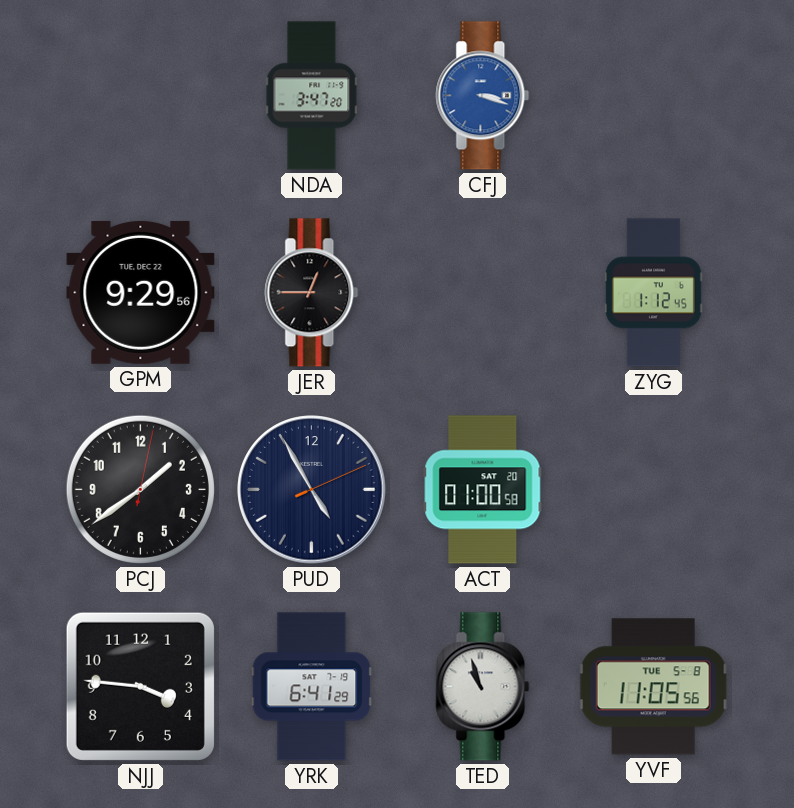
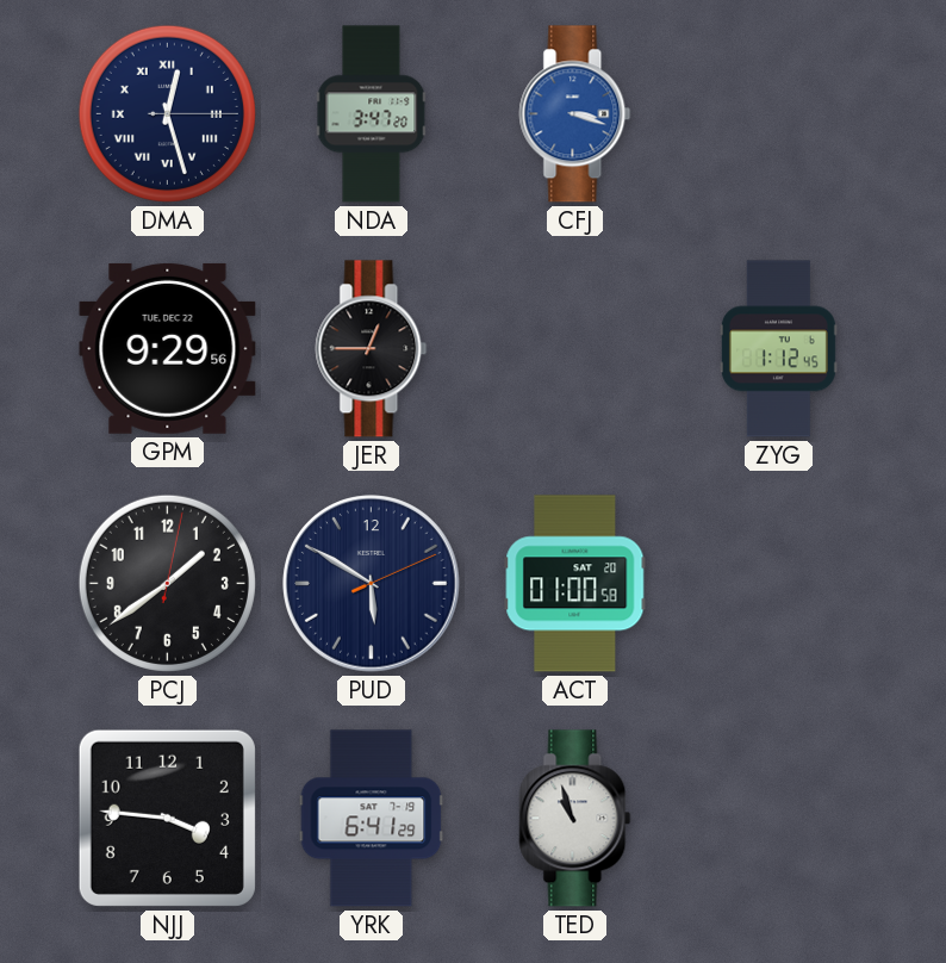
DMA: none -> 12:27 (167, 113)
PUD: 4:55 -> 5:50 (372, 584)
YVF: 11:05 -> none (653, 687)
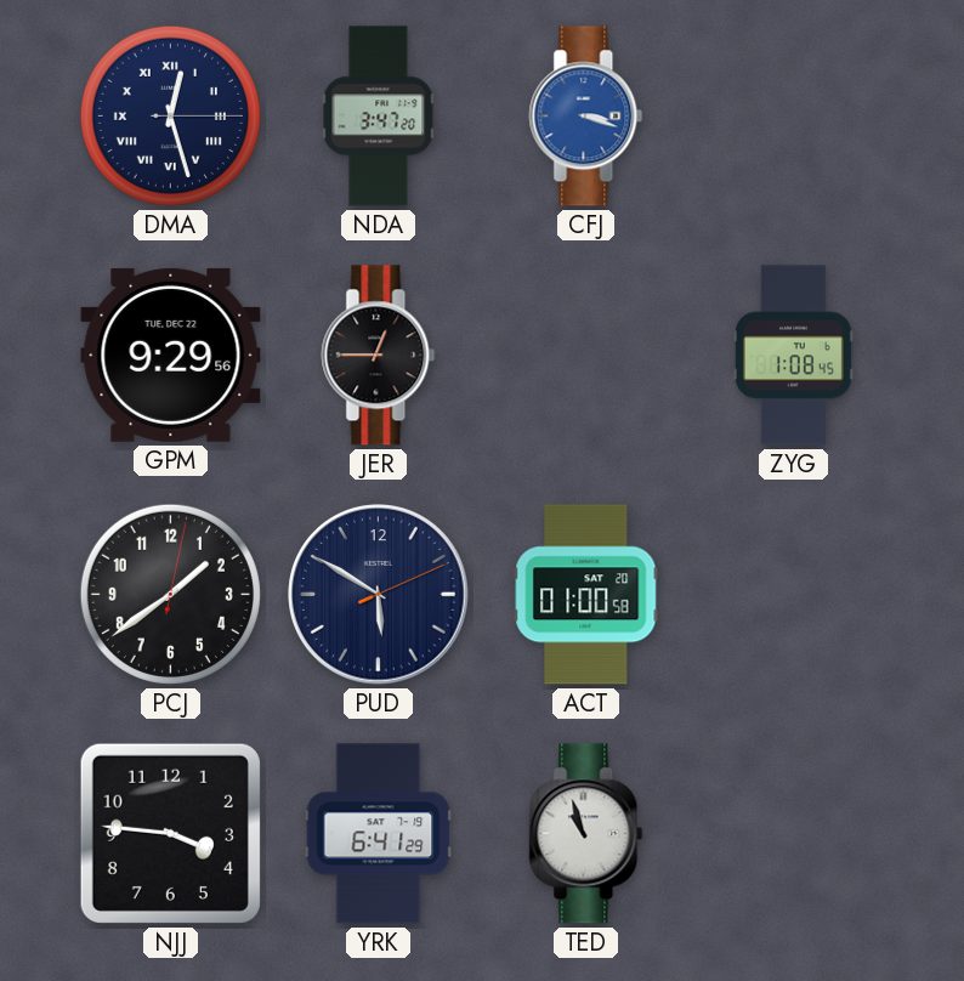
ZYG: 1:12 -> 1:08 (793, 356)
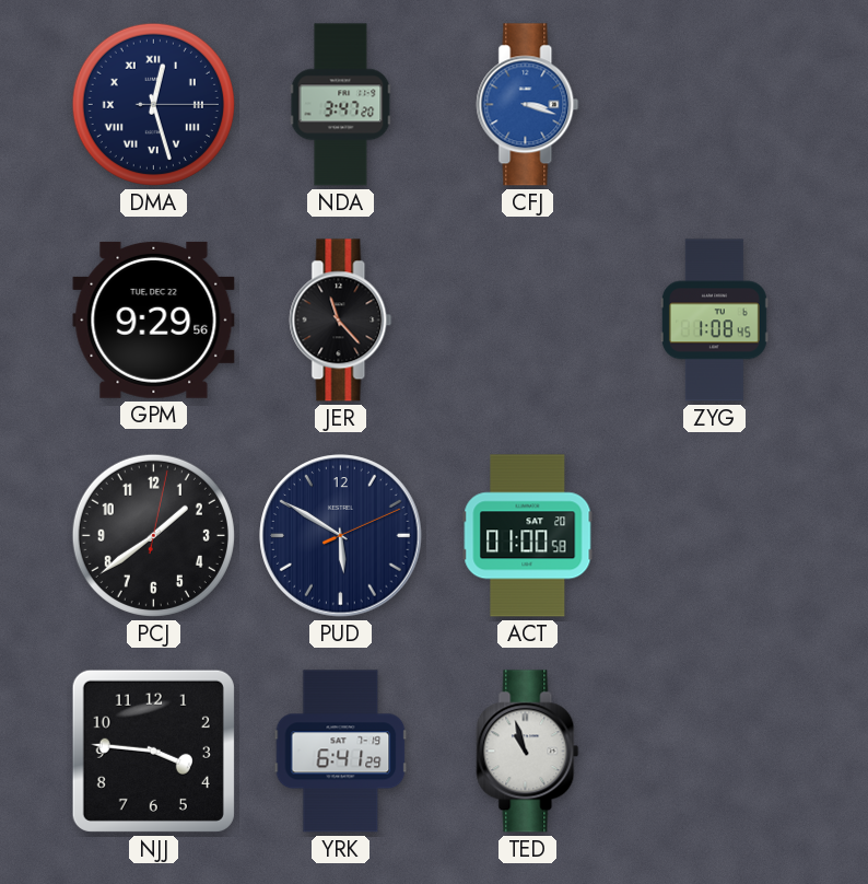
JER: 12:45 -> 11:23 (341, 321)
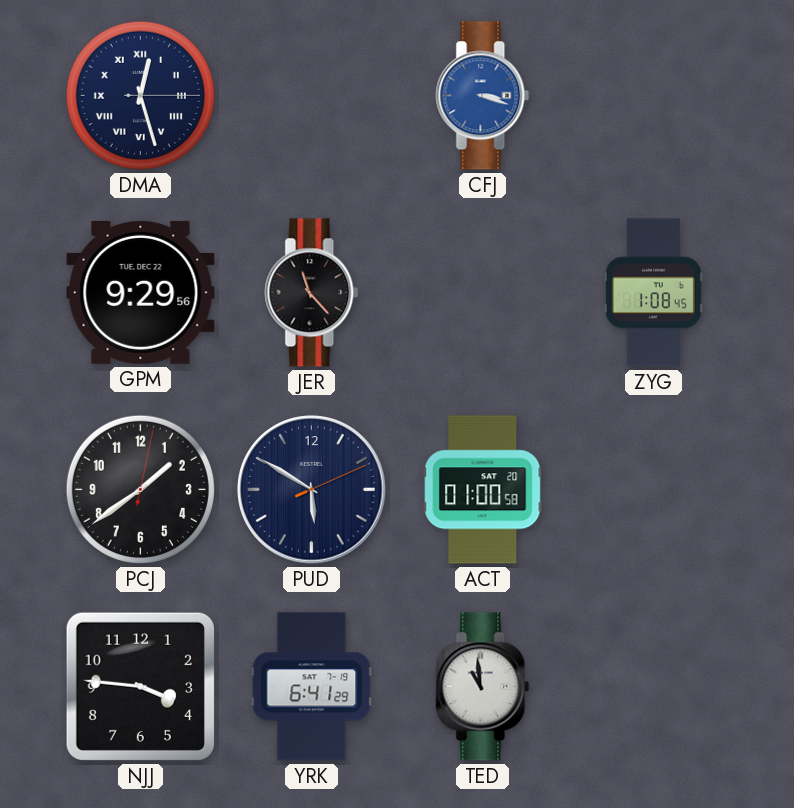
NDA: 3:47 -> none (341, 105)
TED: 10:57 -> 10:59 (483, 687)
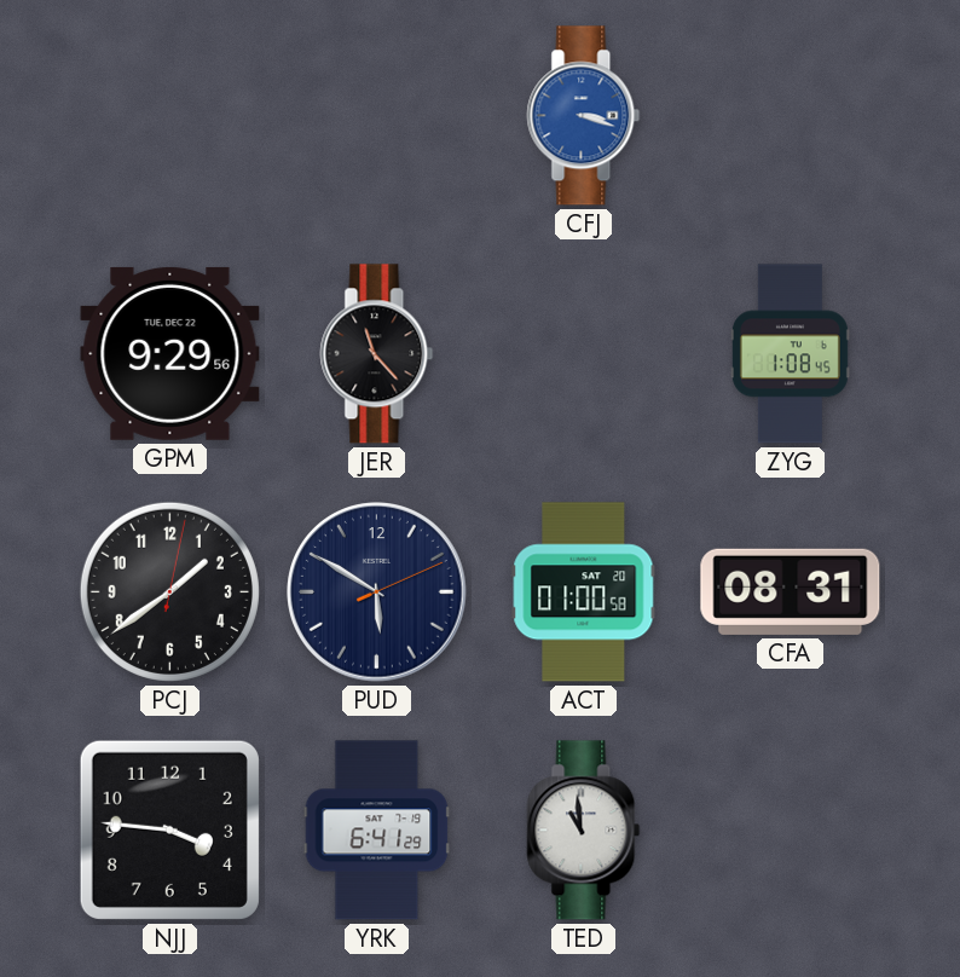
DMA: 12:27 -> none (140, 95)
CFA: none -> 08:31 (791, 591)
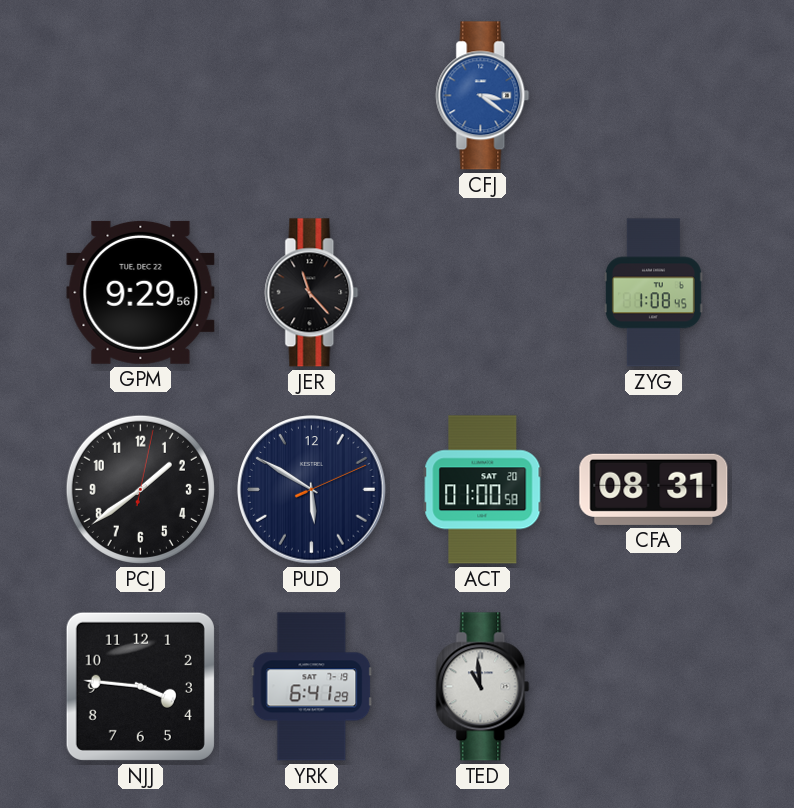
CFJ: 3:18 -> 3:21 (483, 96)
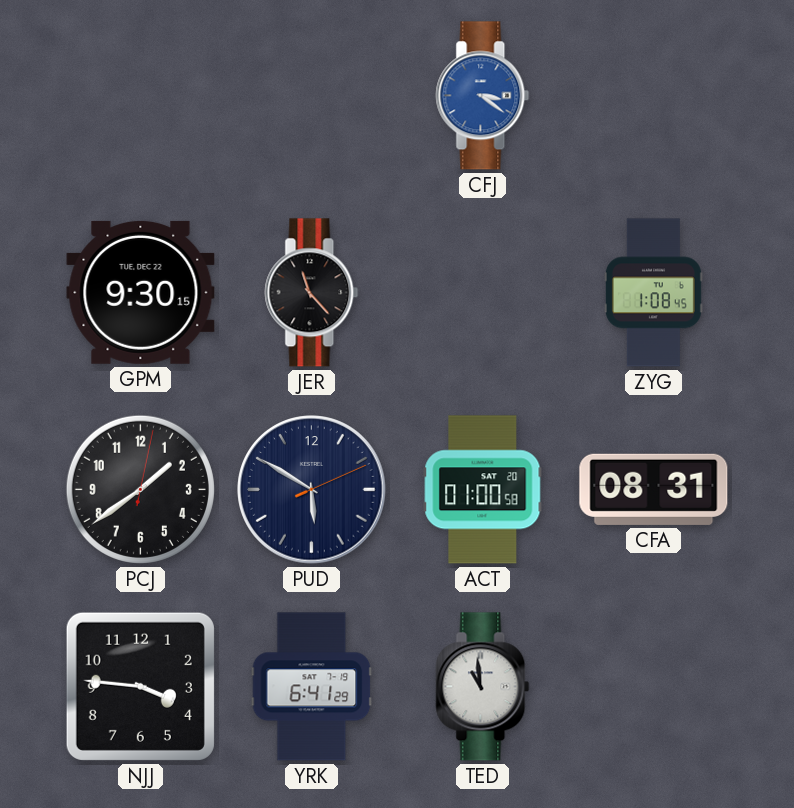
GPM: 9:29 -> 9:30 (141, 292)
